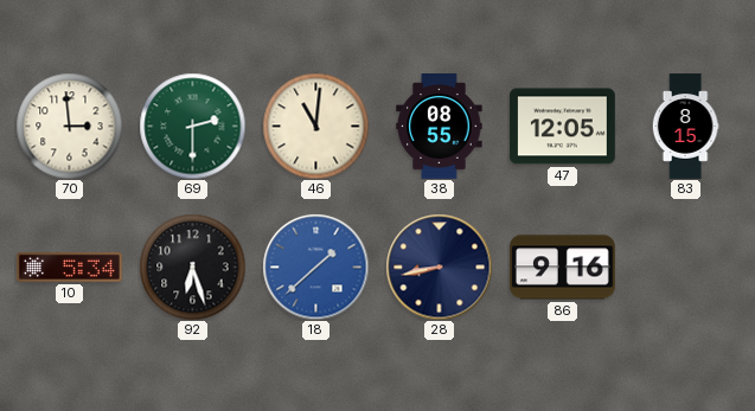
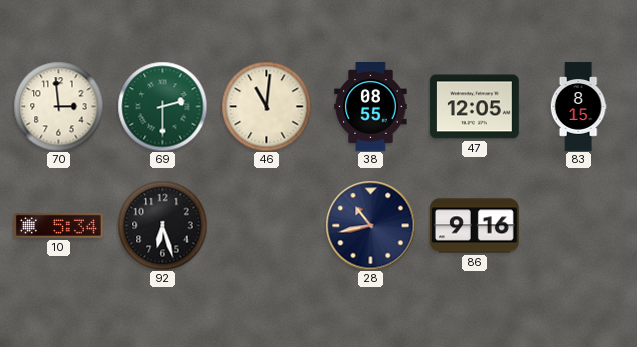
18: 1:38 -> none (315, 266)
28: 8:43 -> 10:43 (370, 225)
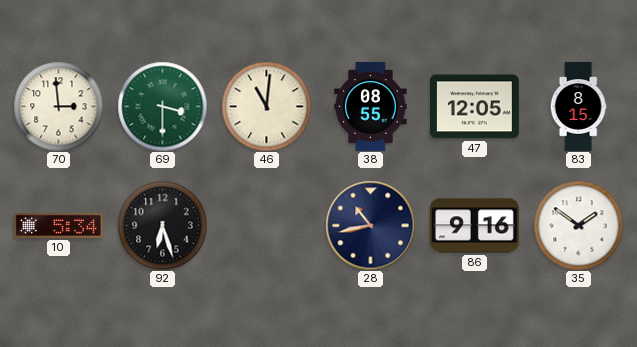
69: 2:30 -> 3:30 (162, 106)
35: none -> 1:51 (578, 225)
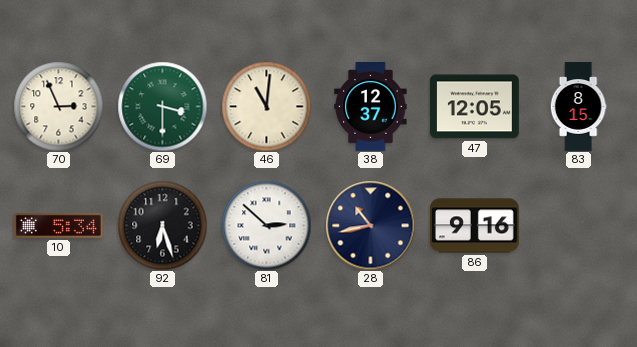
70: 2:59 -> 2:56 (58, 106)
38: 08:55 -> 12:37 (371, 107)
81: none -> 2:52 (266, 225)
35: 1:51 -> none (578, 225)
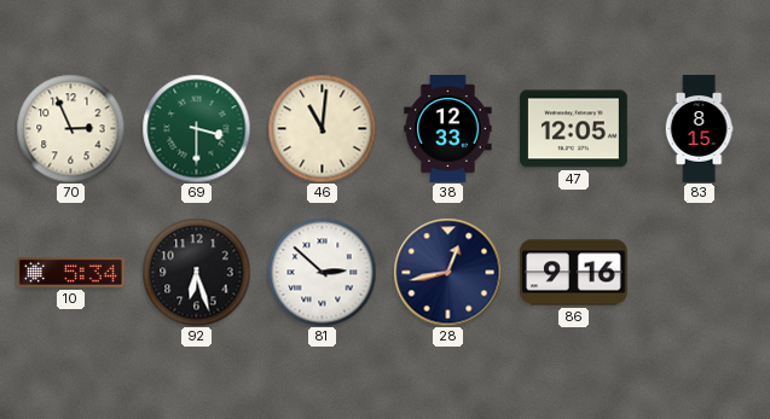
38: 12:37 -> 12:33 (448, 129)
28: 10:43 -> 12:43 (447, 272)
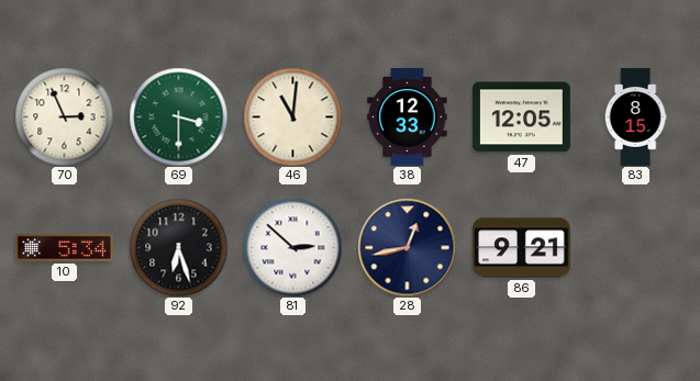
86: 9:16 -> 9:21 (522, 248)
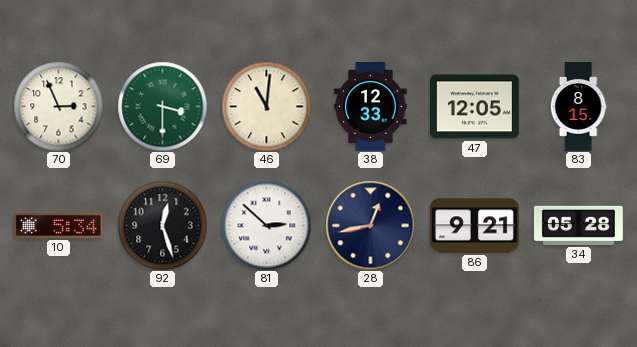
92: 6:27 -> 12:27 (162, 225)
34: none -> 05:28 (579, 225)
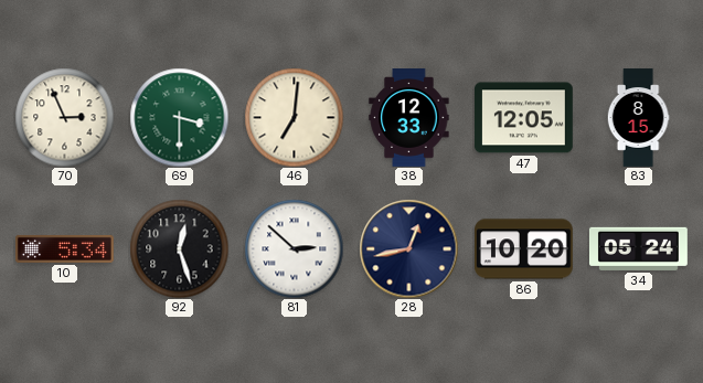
46: 11:01 -> 7:01 (294, 117)
86: 9:21 -> 10:20 (524, 249)
34: 05:28 -> 05:24 (639, 248)
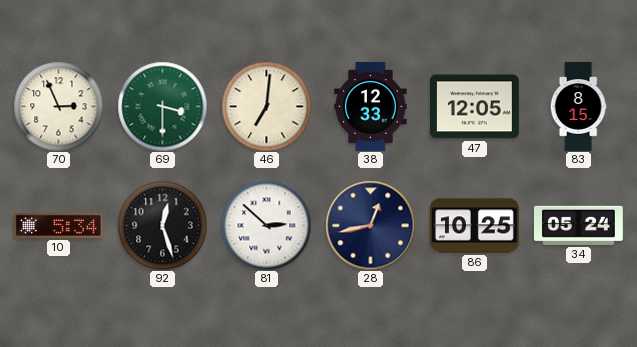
86: 10:20 -> 10:25 (475, 226)
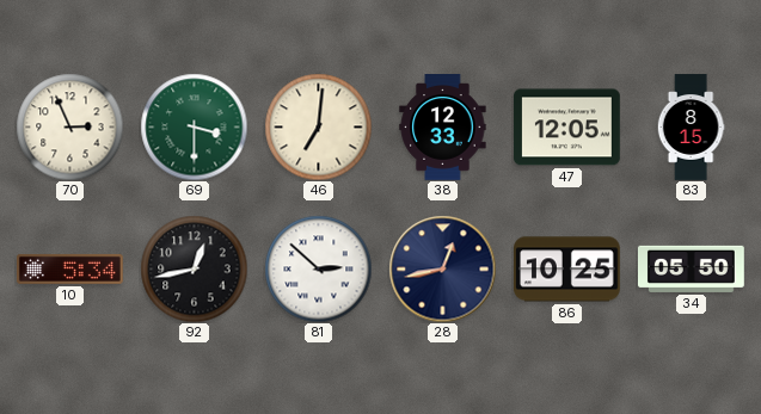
92: 12:27 -> 12:43 (194, 268)
34: 05:24 -> 05:50 (692, 268)
